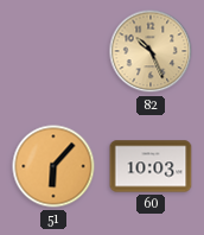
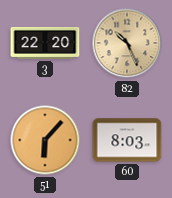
3: none -> 22:20 (45, 43)
60: 10:03 -> 8:03 (127, 140)
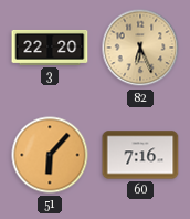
82: 10:26 -> 6:26 (140, 48)
60: 8:03 -> 7:16 (140, 155)
